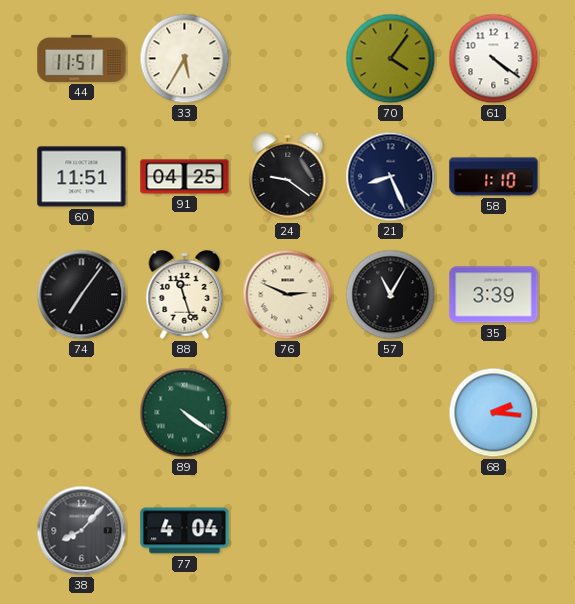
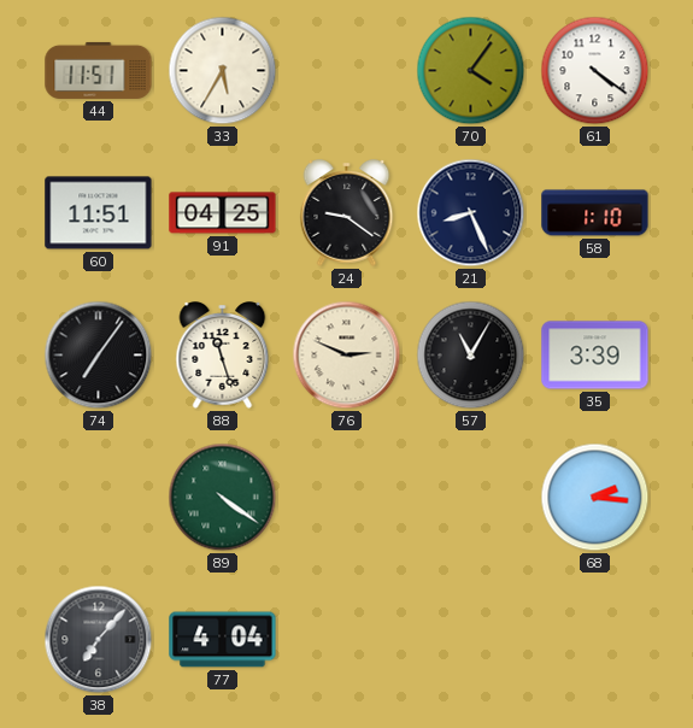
38: 8:07 -> 7:07 (99, 640)
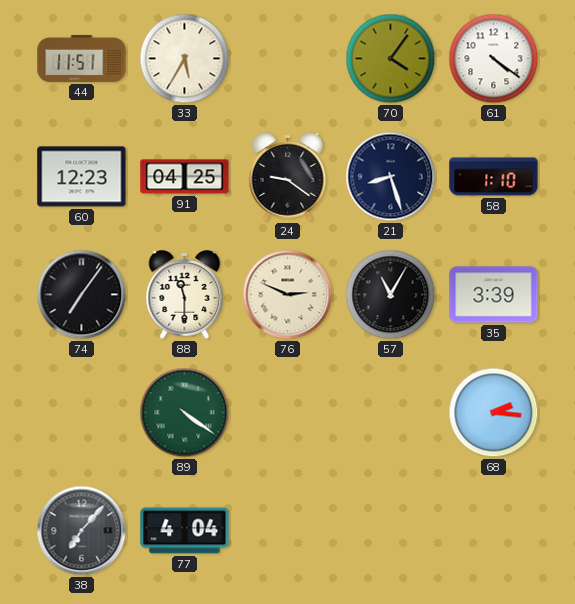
60: 11:51 -> 12:23 (82, 177)
21: 8:26 -> 8:27 (391, 177)
88: 11:27 -> 11:30 (185, 295)
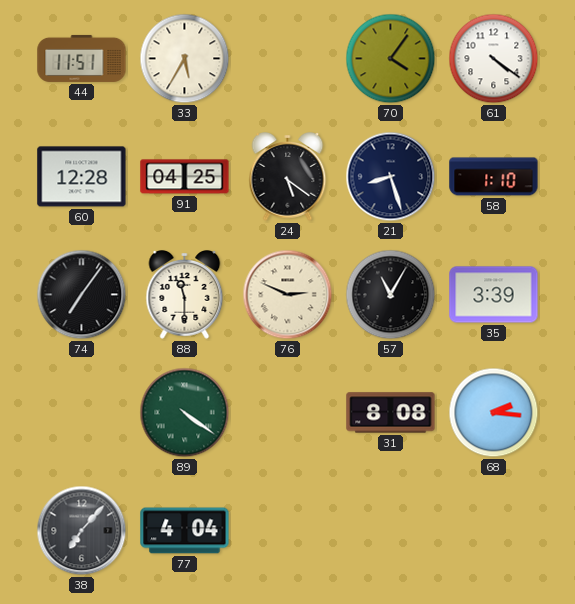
60: 12:23 -> 12:28 (82, 177)
24: 9:21 -> 5:21 (288, 177)
31: none -> 8:08 (391, 413)
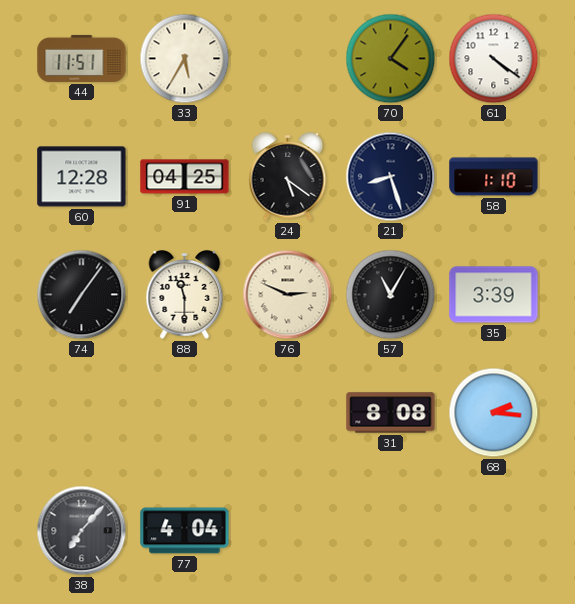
89: 4:21 -> none (185, 413)
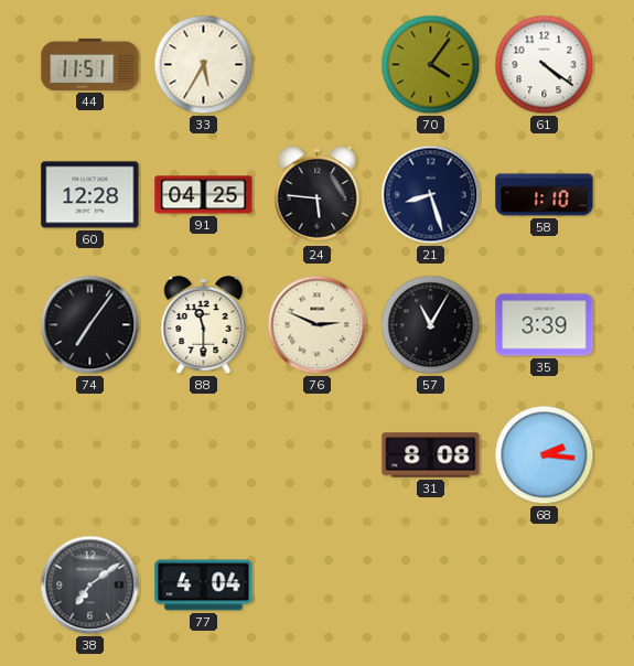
24: 5:21 -> 5:46 (318, 195)
38: 7:07 -> 7:09 (90, 586)
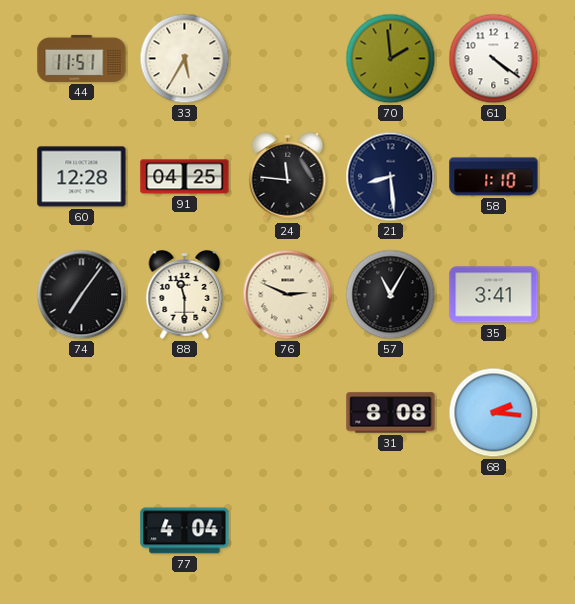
70: 4:06 -> 1:59 (391, 59)
24: 5:46 -> 11:46 (288, 177)
21: 8:27 -> 8:29 (391, 177)
35: 3:39 -> 3:41 (494, 295)
38: 7:09 -> none (90, 586)
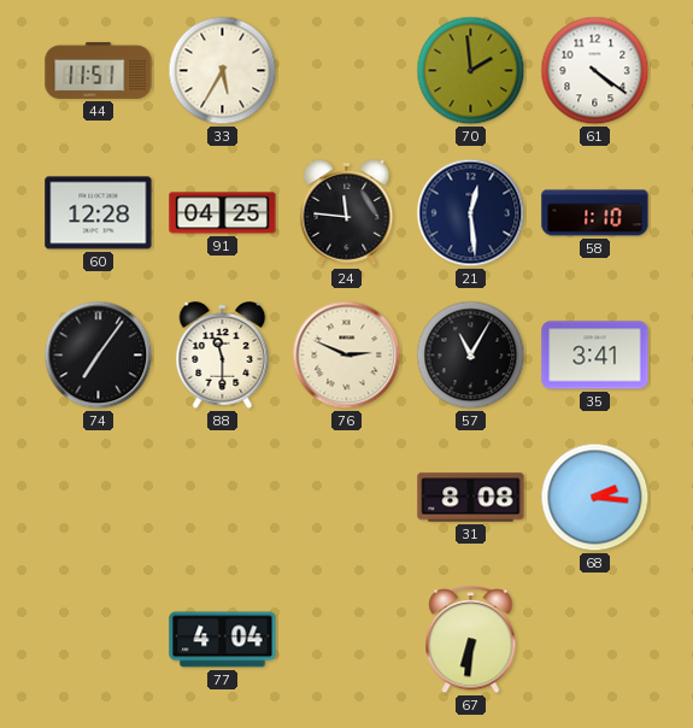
21: 8:29 -> 12:29 (471, 213)
67: none -> 6:31 (471, 641)
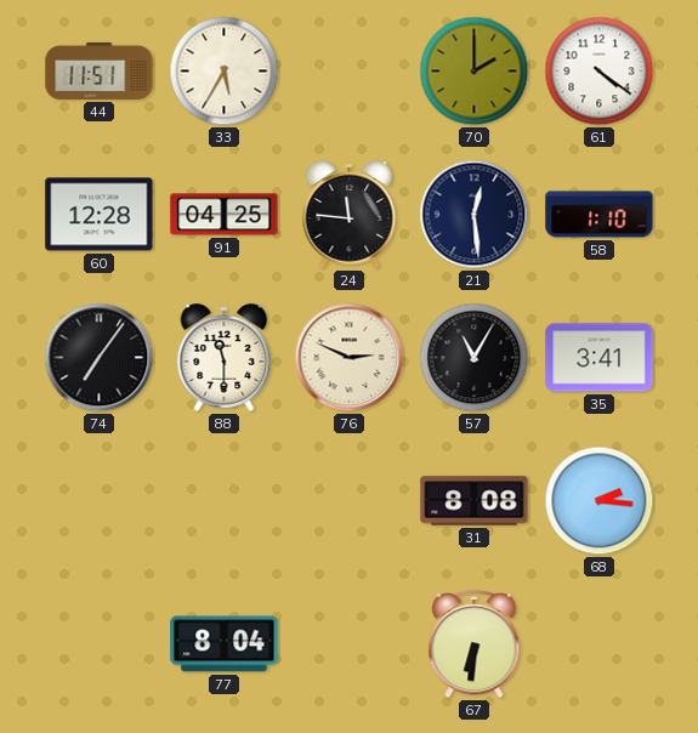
70: 1:59 -> 2:00 (475, 72)
77: 4:04 -> 8:04 (225, 644)
